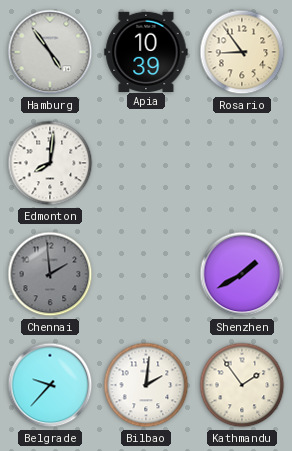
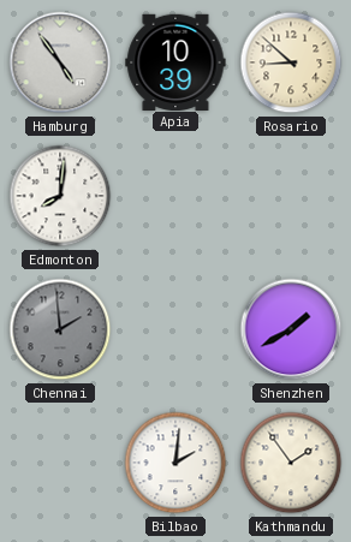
Rosario: 8:54 -> 8:52 (291, 62)
Belgrade: 9:37 -> none (50, 385)
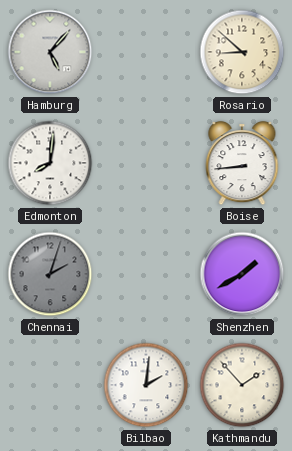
Hamburg: 4:54 -> 5:07 (50, 52)
Apia: 10:39 -> none (175, 61)
Boise: none -> 8:44 (242, 163)
Chennai: 1:59 -> 2:03 (50, 274)
Kathmandu: 1:54 -> 1:53 (242, 385)
